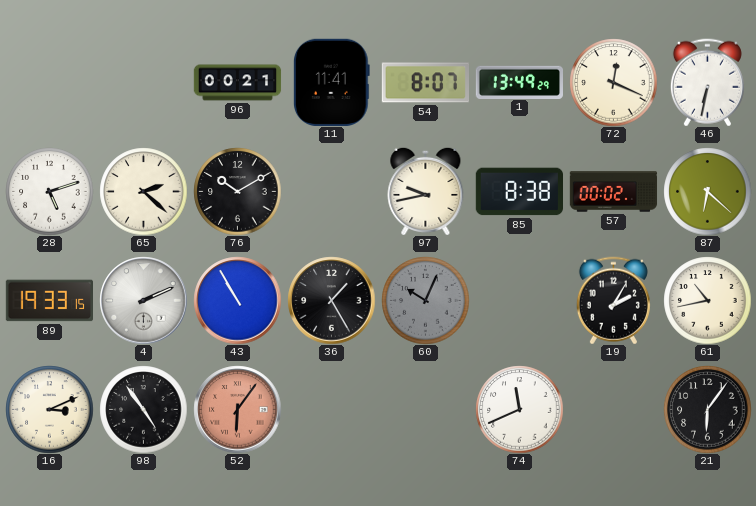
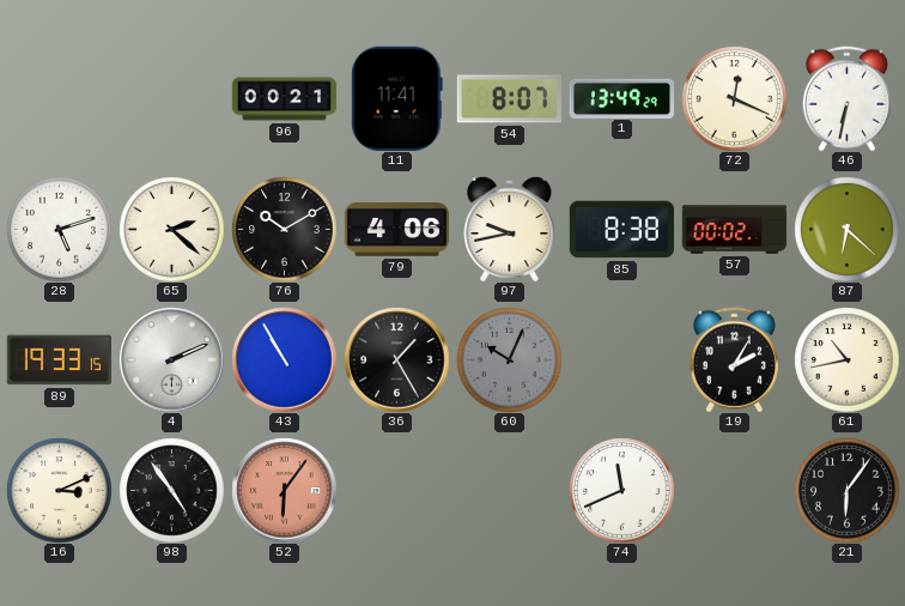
79: none -> 4:06 (396, 230)
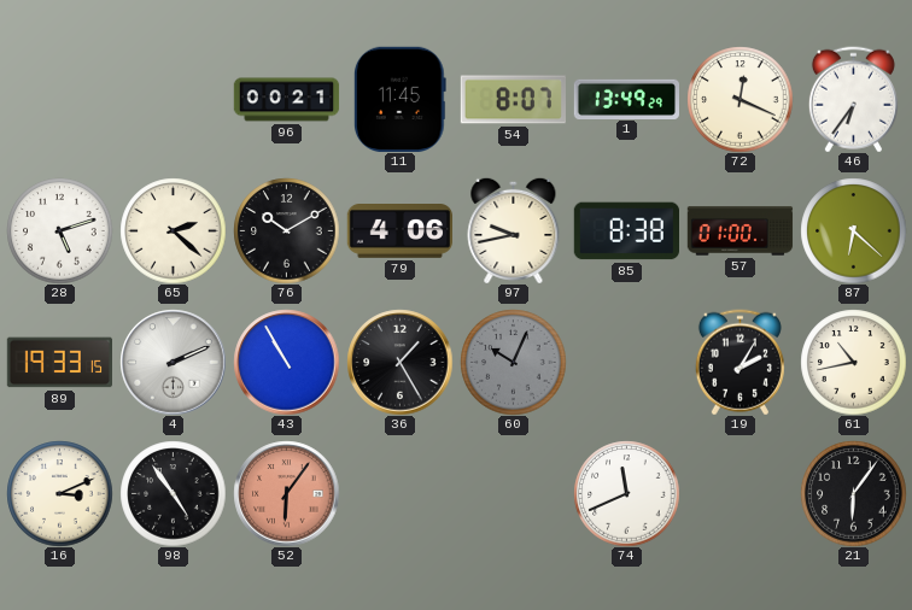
11: 11:41 -> 11:45 (399, 99)
46: 6:32 -> 6:36 (853, 99)
57: 00:02 -> 01:00 (739, 231)
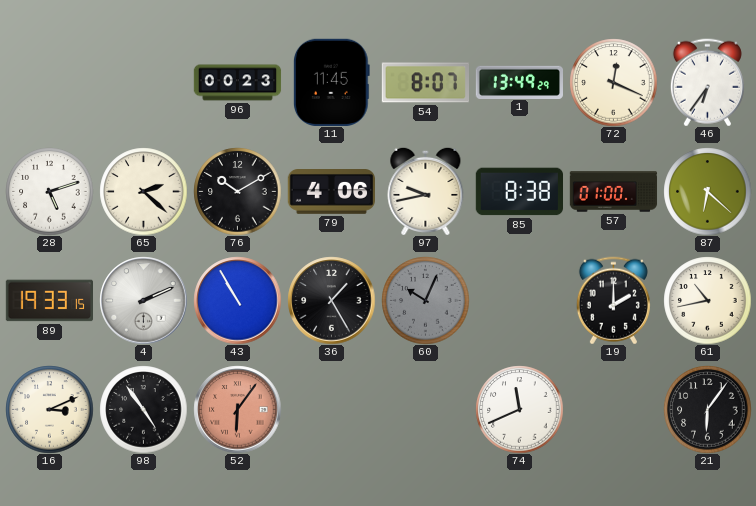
96: 00:21 -> 00:23 (237, 83)
19: 2:05 -> 2:00 (613, 300)
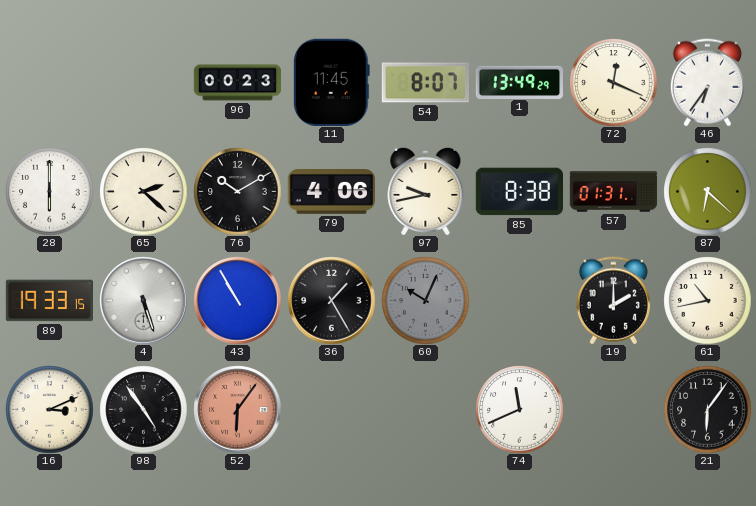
28: 5:12 -> 6:00 (49, 191)
57: 01:00 -> 01:31 (613, 192)
4: 2:11 -> 5:27 (143, 300)
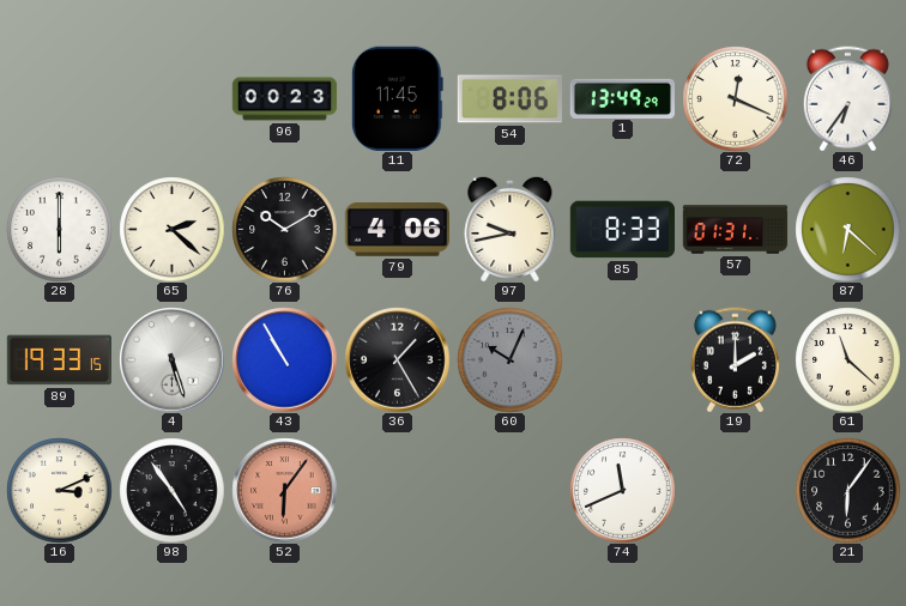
54: 8:07 -> 8:06 (509, 99)
85: 8:38 -> 8:33 (622, 230)
61: 10:43 -> 11:22 (847, 359)
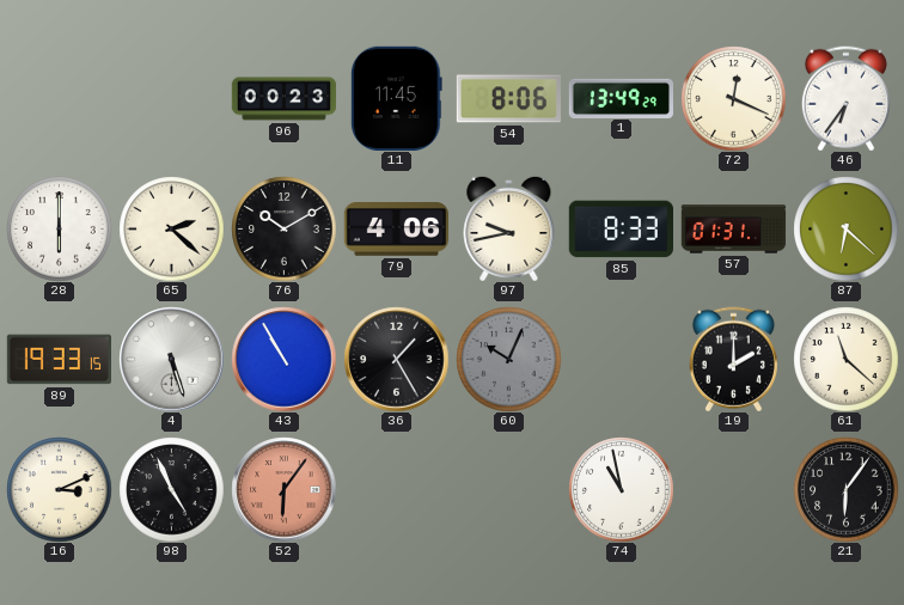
98: 4:54 -> 4:56 (171, 489)
74: 11:41 -> 10:58 (621, 489)
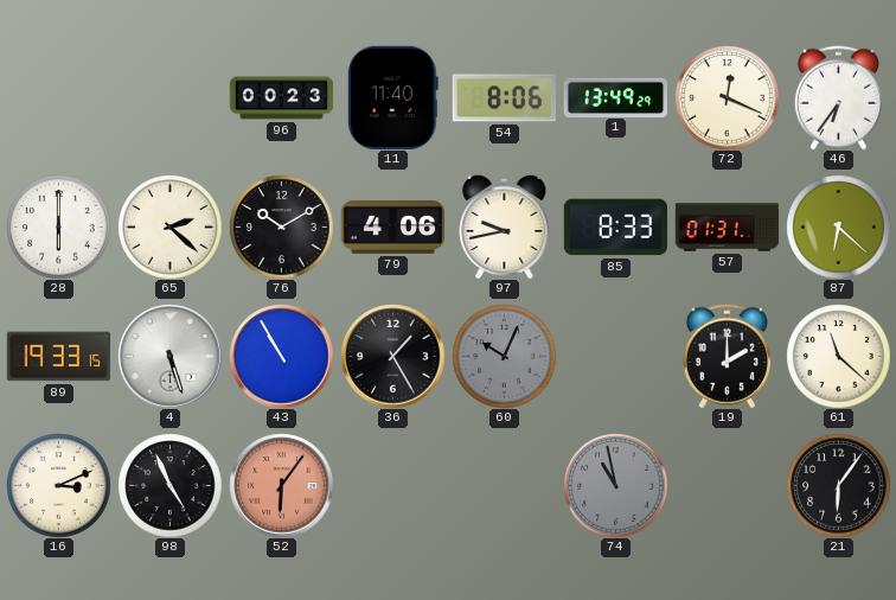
11: 11:45 -> 11:40 (392, 97)
74 dial: white -> grey (615, 485)
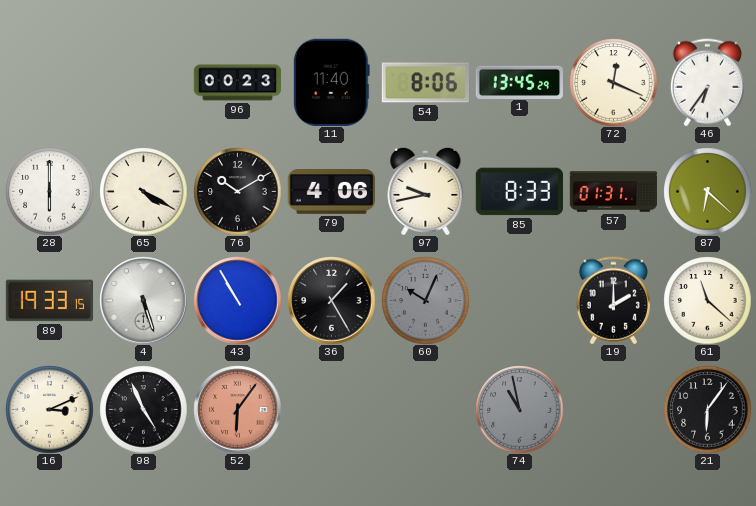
1: 13:49 -> 13:45 (519, 82)
65: 2:22 -> 4:20 (143, 191)
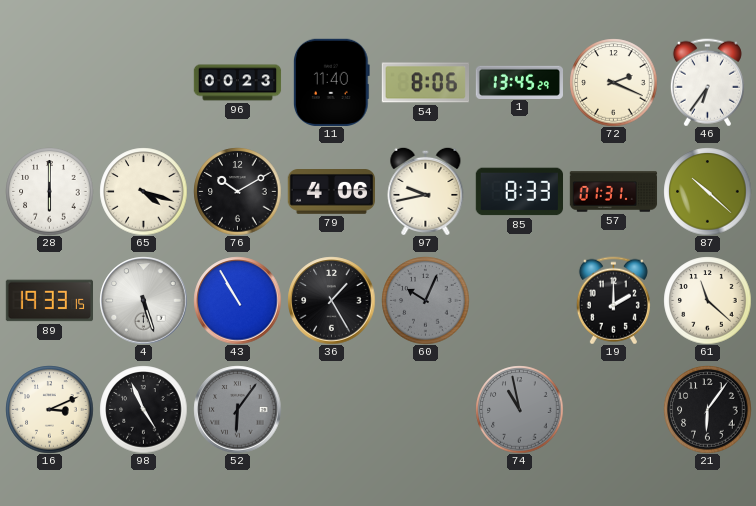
72: 12:19 -> 2:19 (613, 82)
65: 4:20 -> 4:18 (143, 191)
87: 6:22 -> 10:22 (707, 191)
52 dial: salmon -> grey (237, 409)
